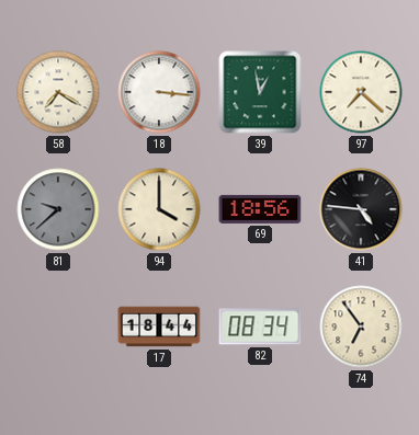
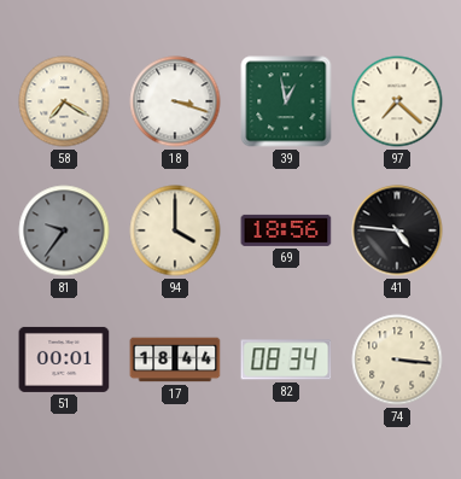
18: 3:16 -> 3:18 (175, 101)
81: 9:38 -> 9:36 (64, 230)
51: none -> 00:01 (64, 360)
74: 6:54 -> 3:16 (397, 360)
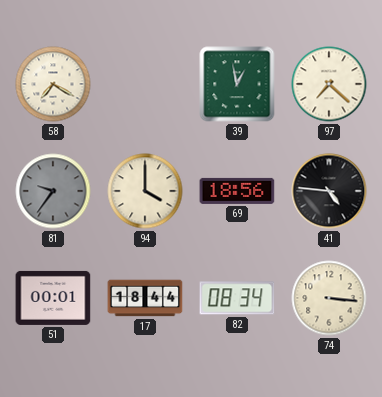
18: 3:18 -> none (175, 101)
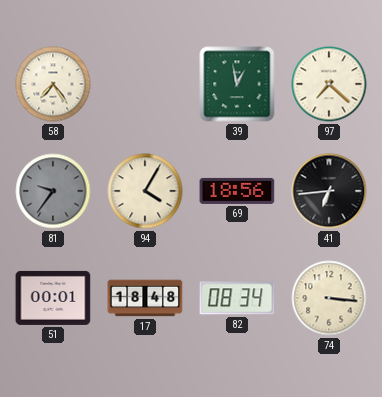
58: 7:20 -> 7:24 (53, 84)
94: 4:00 -> 4:05 (145, 191)
41: 4:46 -> 6:44 (329, 191)
17: 18:44 -> 18:48 (145, 298)
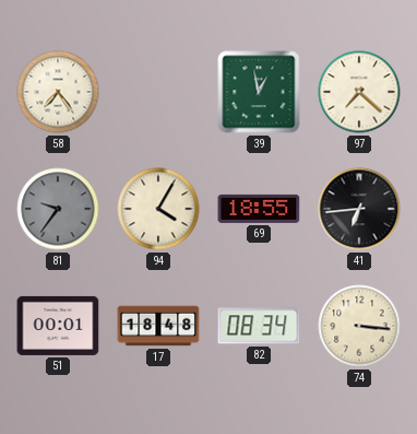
69: 18:56 -> 18:55 (259, 209)
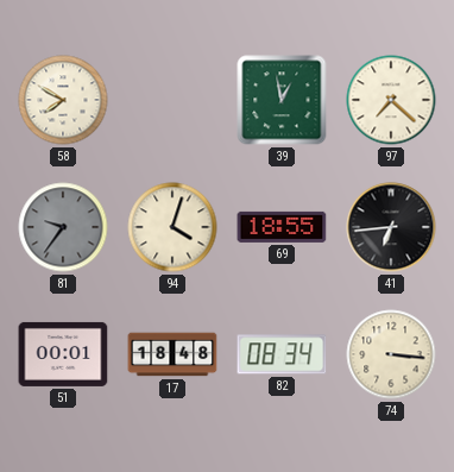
58: 7:24 -> 7:50 (63, 100)
94: 4:05 -> 4:03 (172, 227)
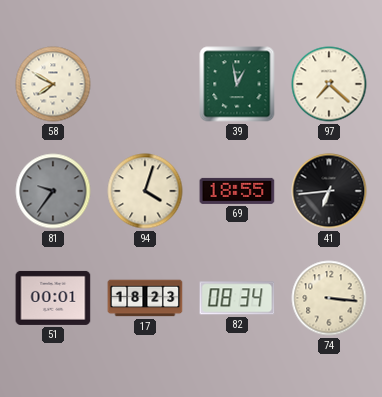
17: 18:48 -> 18:23 (145, 298)
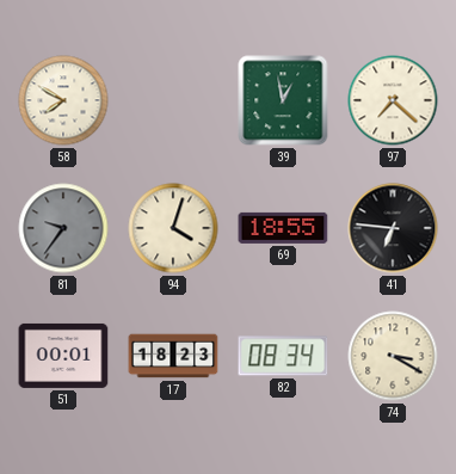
41: 6:44 -> 6:46 (393, 228)
74: 3:16 -> 3:20 (393, 356)
